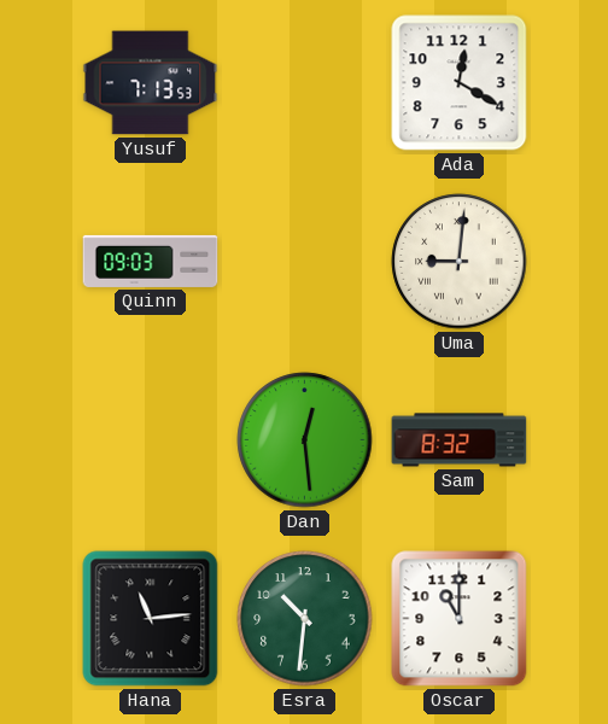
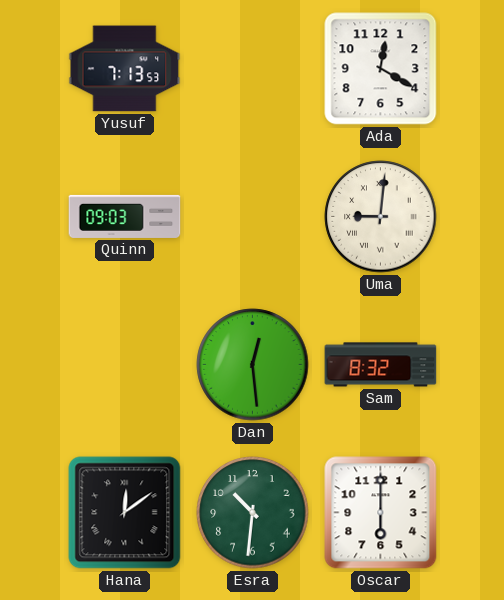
Hana: 11:14 -> 12:09 (125, 513)
Oscar: 11:00 -> 6:00 (381, 513)
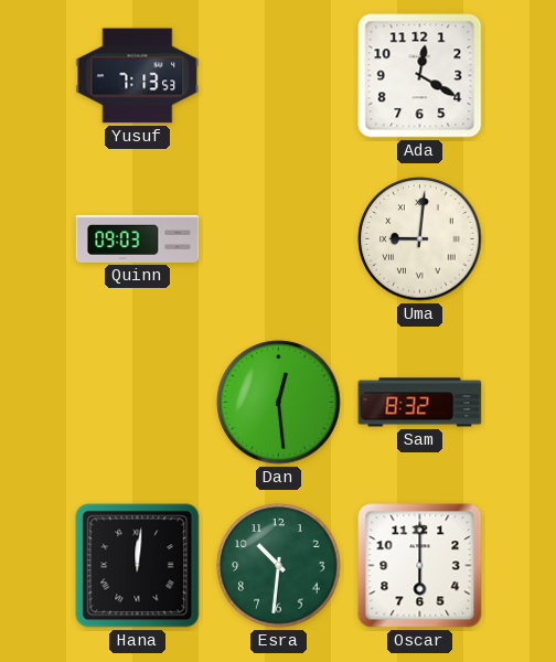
Hana: 12:09 -> 12:01 (138, 566)
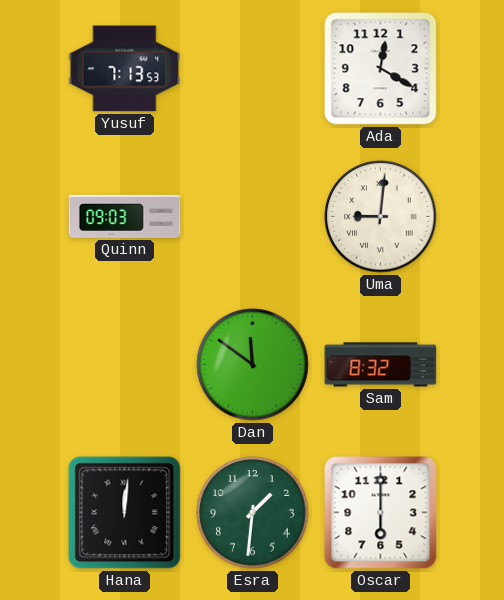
Dan: 12:29 -> 11:51 (253, 365)
Esra: 10:31 -> 1:31 (253, 513)
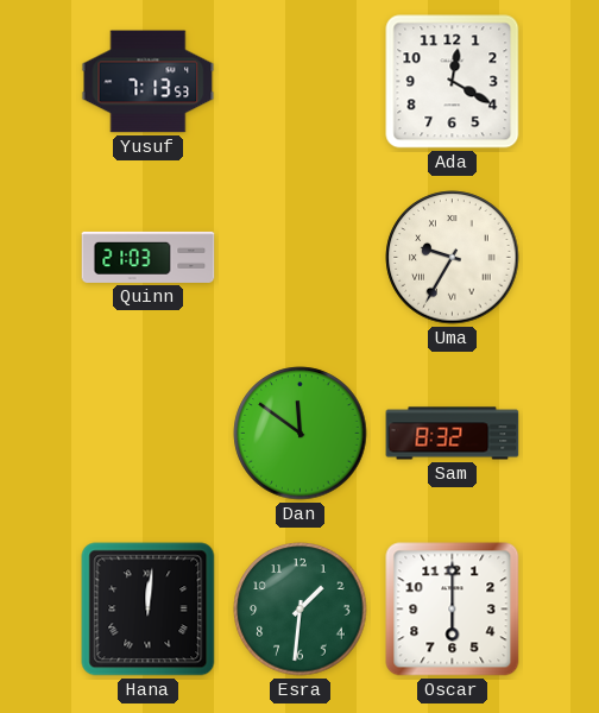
Quinn: 09:03 -> 21:03 (149, 257)
Uma: 9:01 -> 9:35 (453, 258)
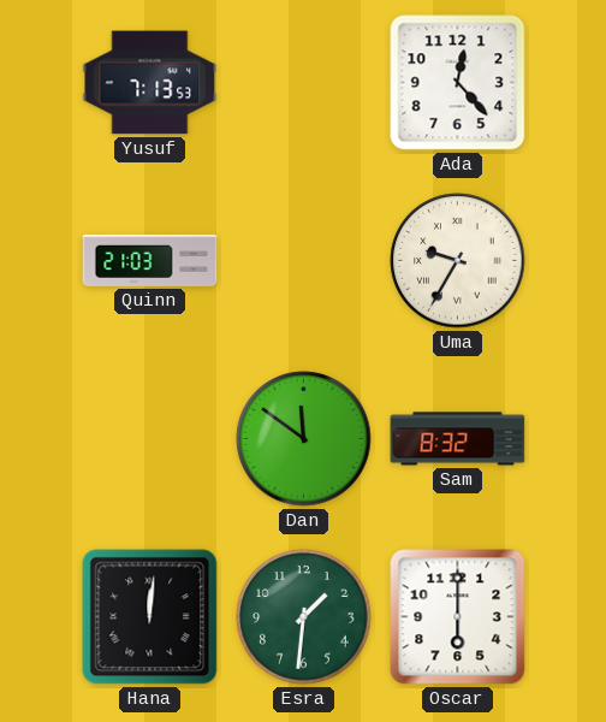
Ada: 12:20 -> 12:23 (458, 83)
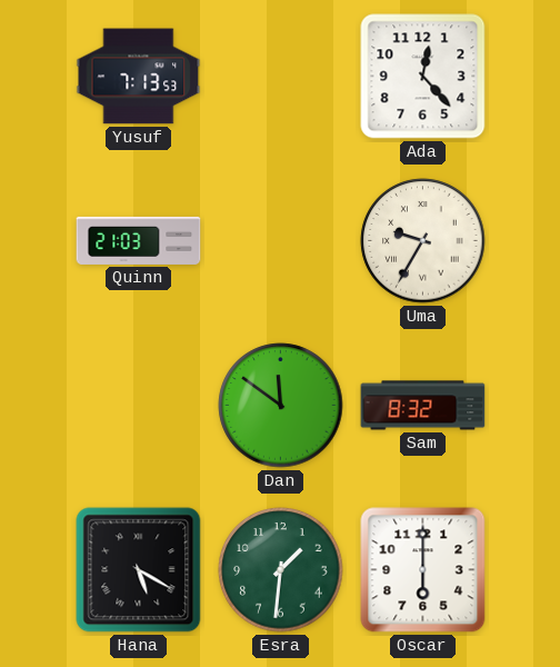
Hana: 12:01 -> 5:20 (139, 570)
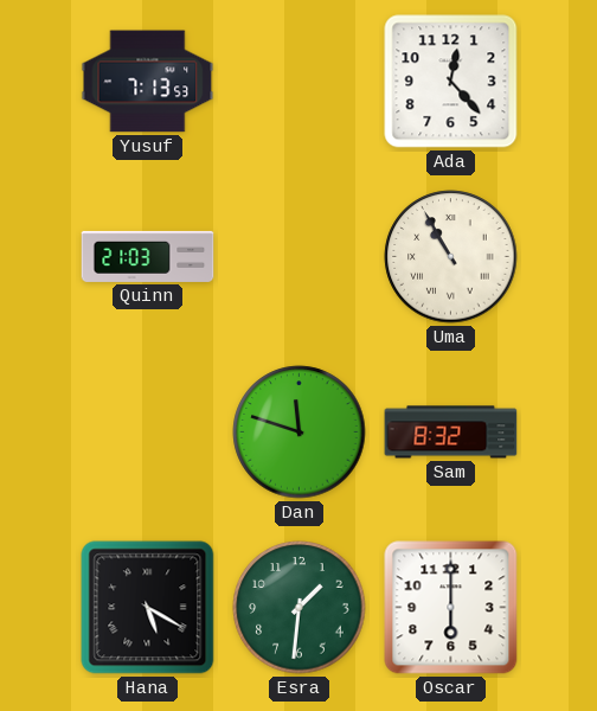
Uma: 9:35 -> 10:55 (451, 257)
Dan: 11:51 -> 11:48 (300, 433)
